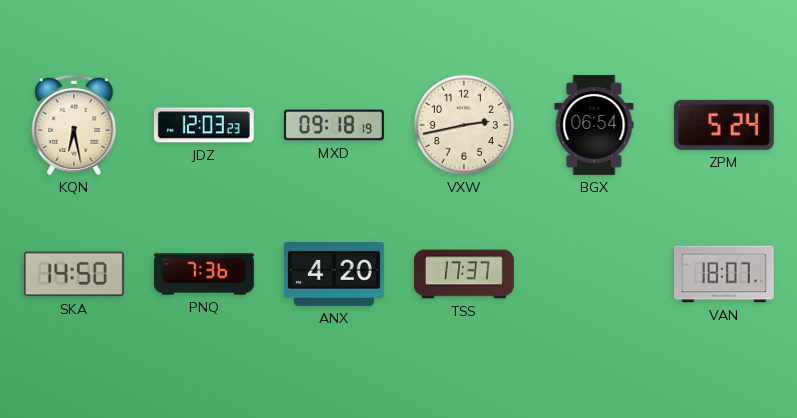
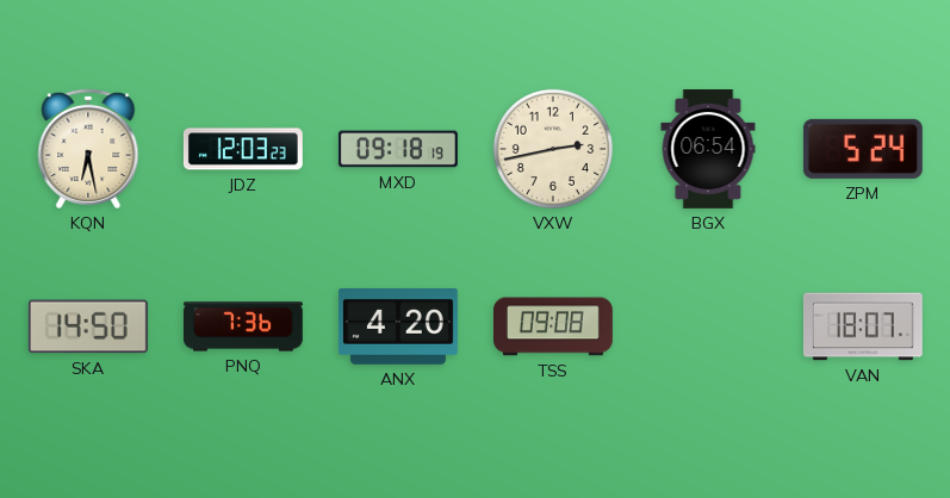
TSS: 17:37 -> 09:08 (553, 326)
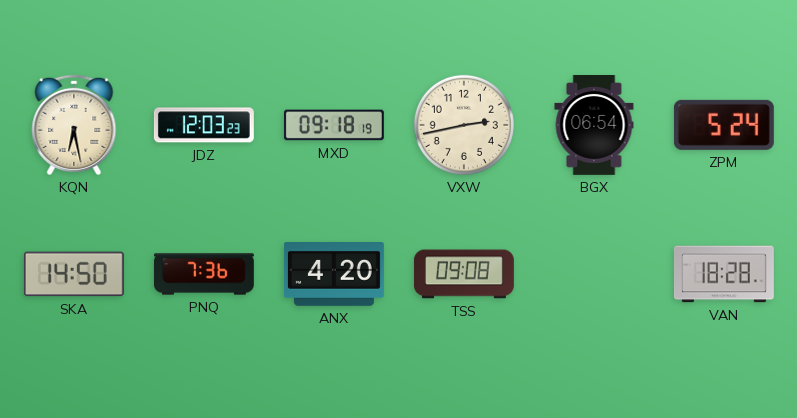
VAN: 18:07 -> 18:28 (724, 274)
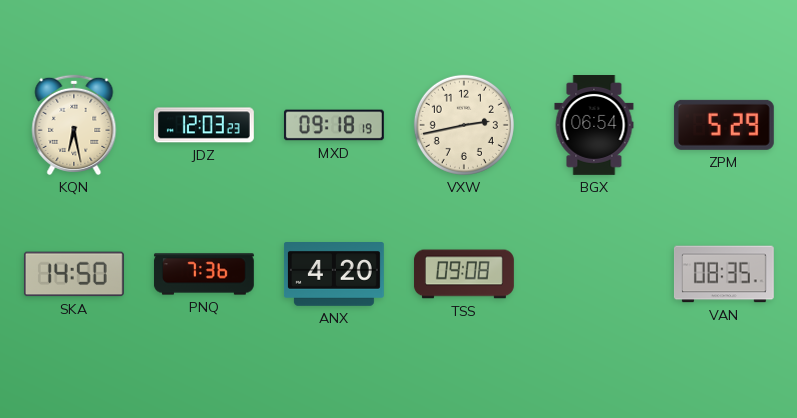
ZPM: 5:24 -> 5:29 (724, 125)
VAN: 18:28 -> 08:35 (724, 274)
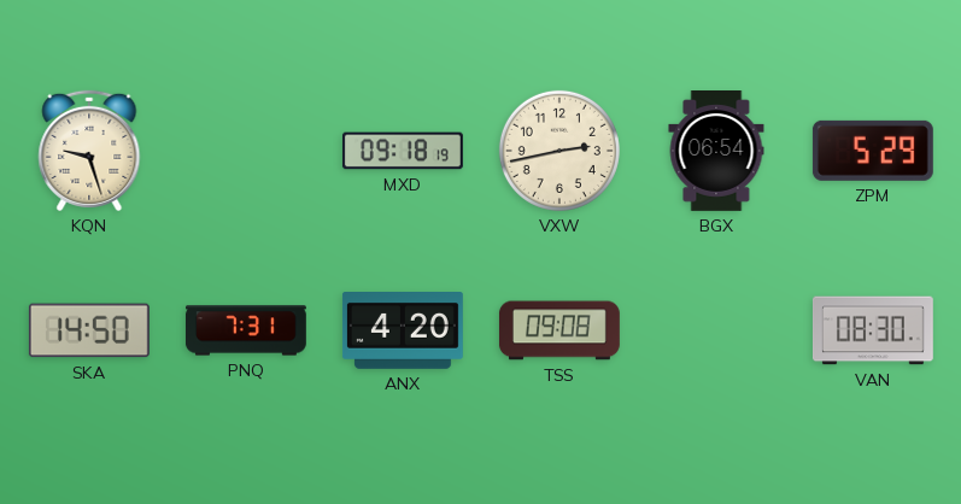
KQN: 6:28 -> 9:27 (89, 151)
JDZ: 12:03 -> none (204, 125)
PNQ: 7:36 -> 7:31 (246, 330)
VAN: 08:35 -> 08:30 (873, 330)
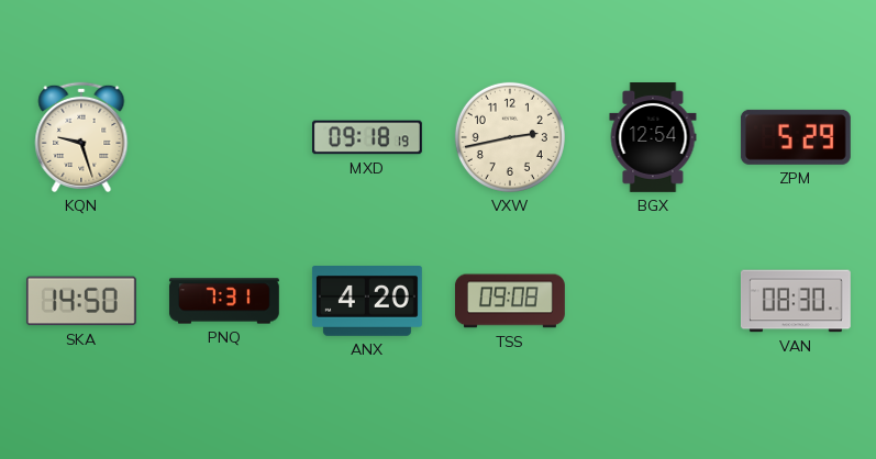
BGX: 06:54 -> 12:54 (653, 138)
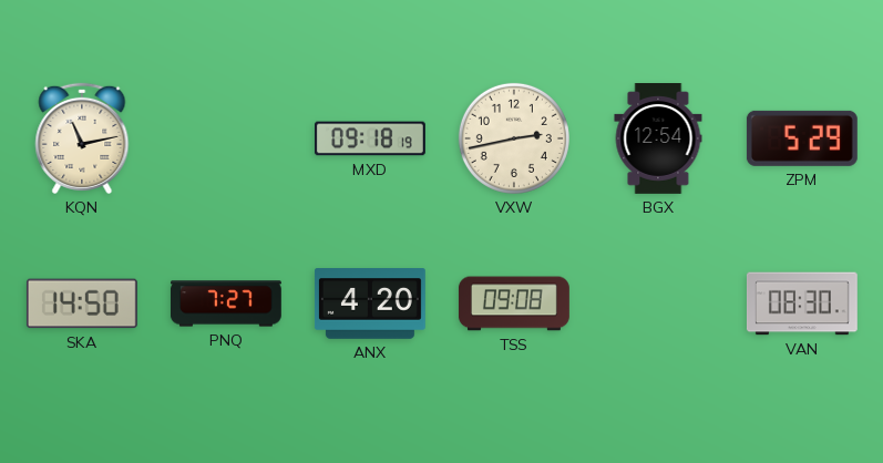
KQN: 9:27 -> 11:13 (82, 138)
PNQ: 7:31 -> 7:27 (226, 303)
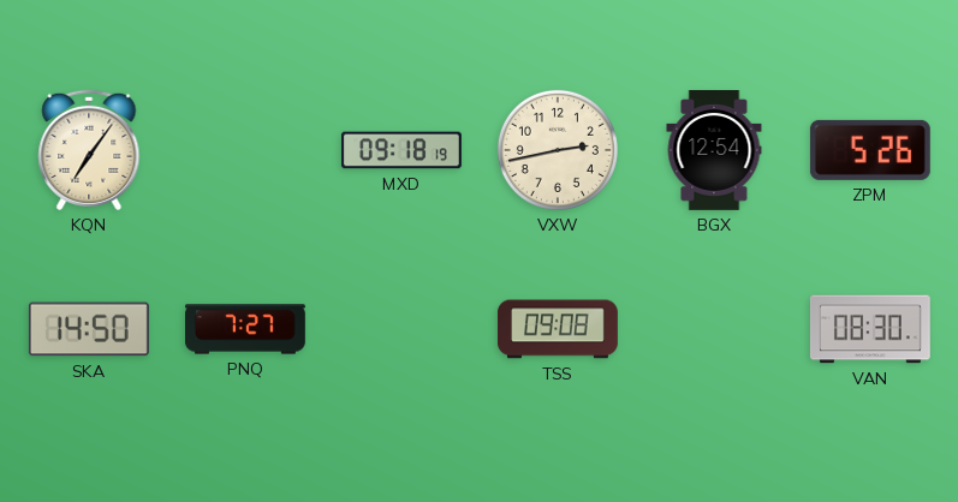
KQN: 11:13 -> 7:06 (89, 150)
ZPM: 5:29 -> 5:26 (870, 150)
ANX: 4:20 -> none (370, 305)
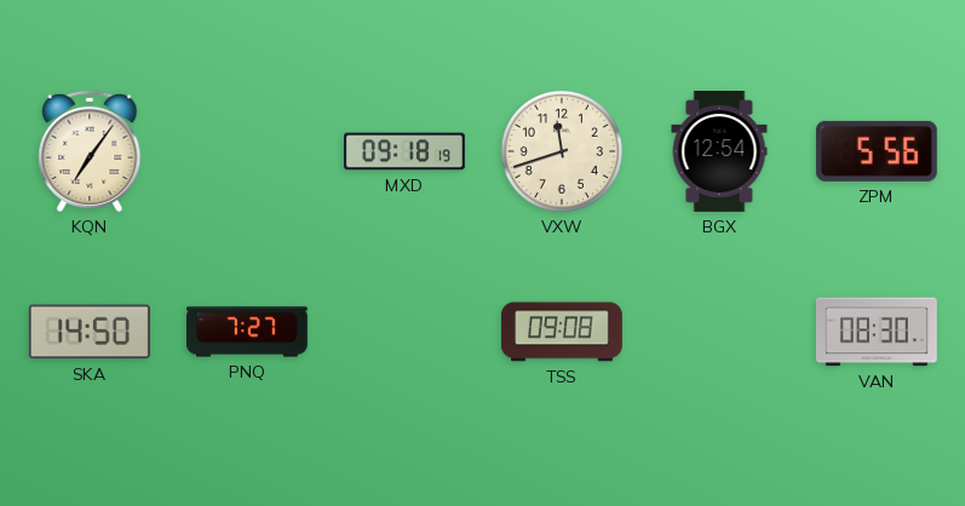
VXW: 2:43 -> 11:42 (562, 151)
ZPM: 5:26 -> 5:56 (877, 151)
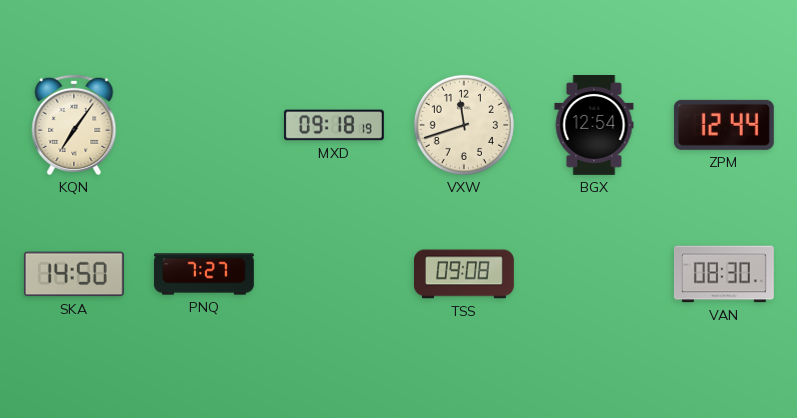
ZPM: 5:56 -> 12:44 (724, 125)
